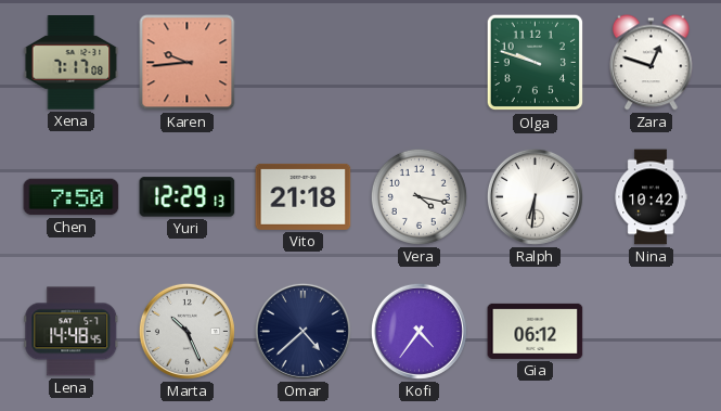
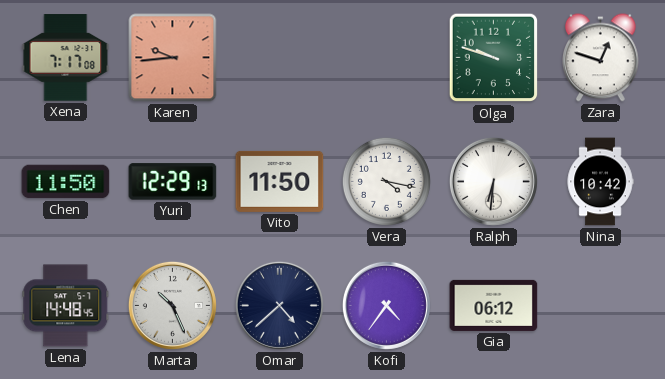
Chen: 7:50 -> 11:50 (66, 182)
Vito: 21:18 -> 11:50 (280, 181)
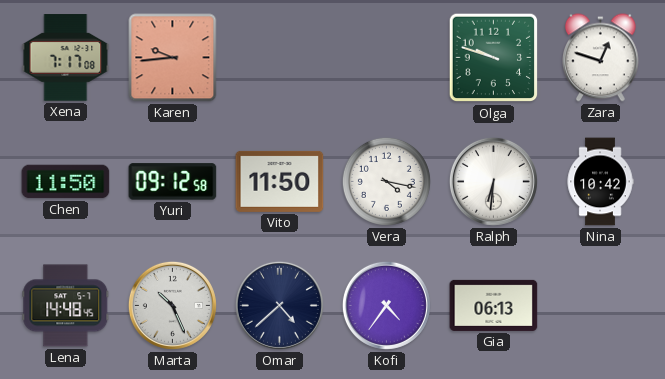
Yuri: 12:29 -> 09:12 (173, 182)
Gia: 06:12 -> 06:13 (494, 305)
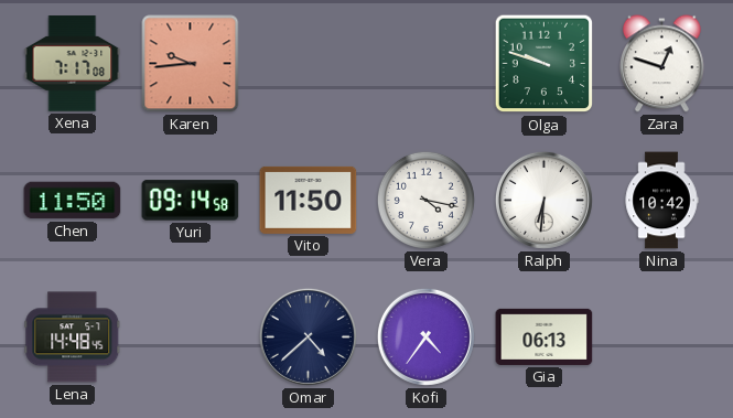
Yuri: 09:12 -> 09:14 (191, 201)
Marta: 10:26 -> none (172, 305)
